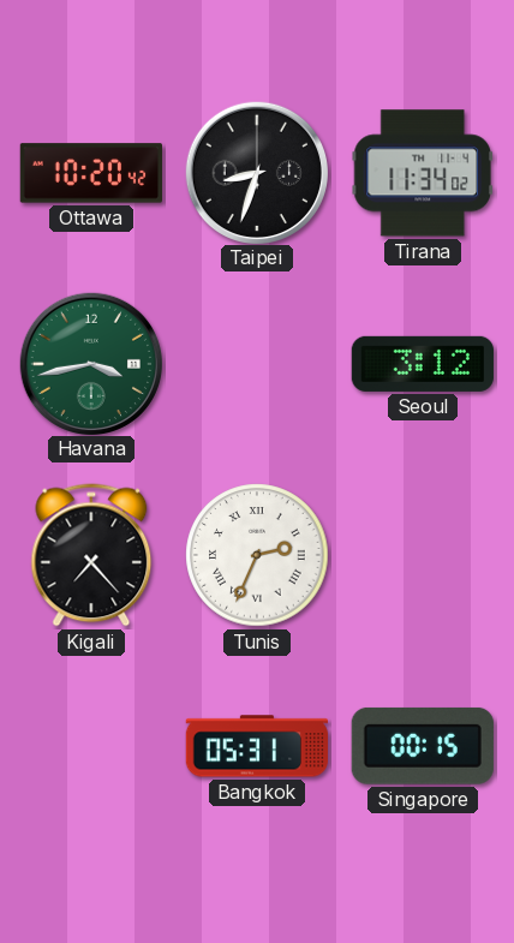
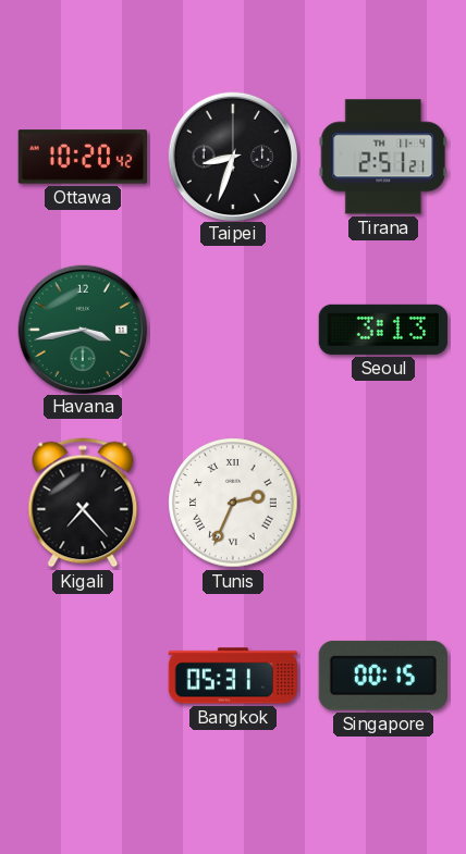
Tirana: 11:34 -> 2:51 (383, 157)
Seoul: 3:12 -> 3:13 (383, 330)
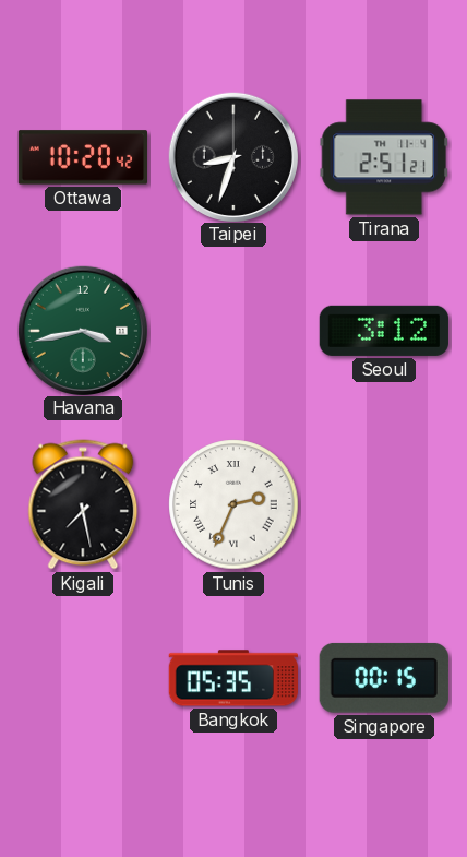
Seoul: 3:13 -> 3:12 (384, 331)
Kigali: 7:23 -> 7:28 (83, 504)
Bangkok: 05:31 -> 05:35 (232, 678)
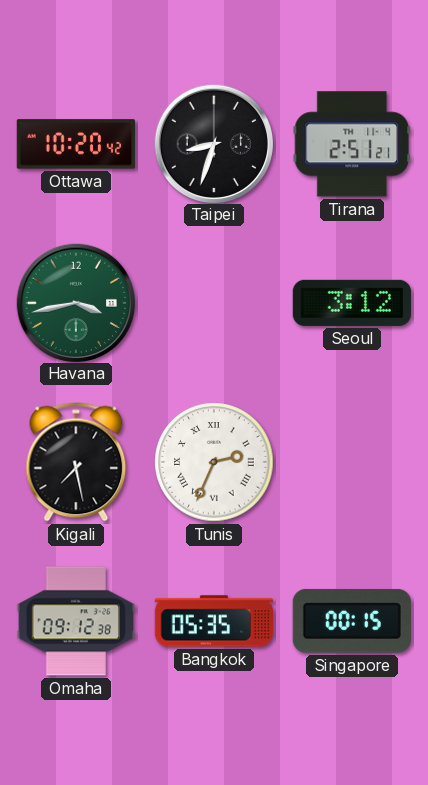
Omaha: none -> 09:12 (75, 621)
